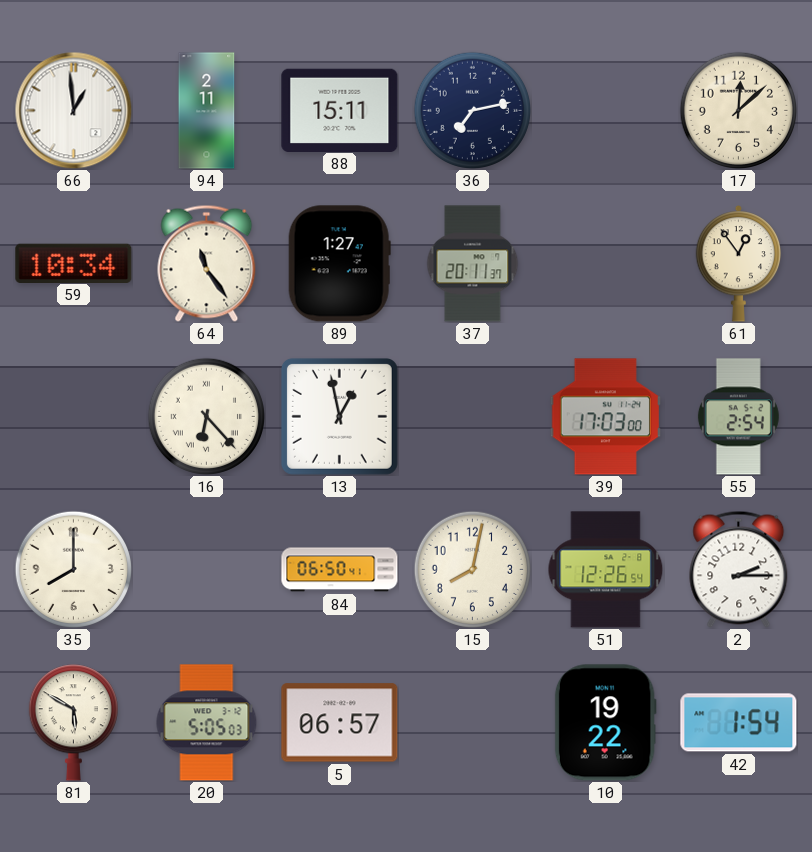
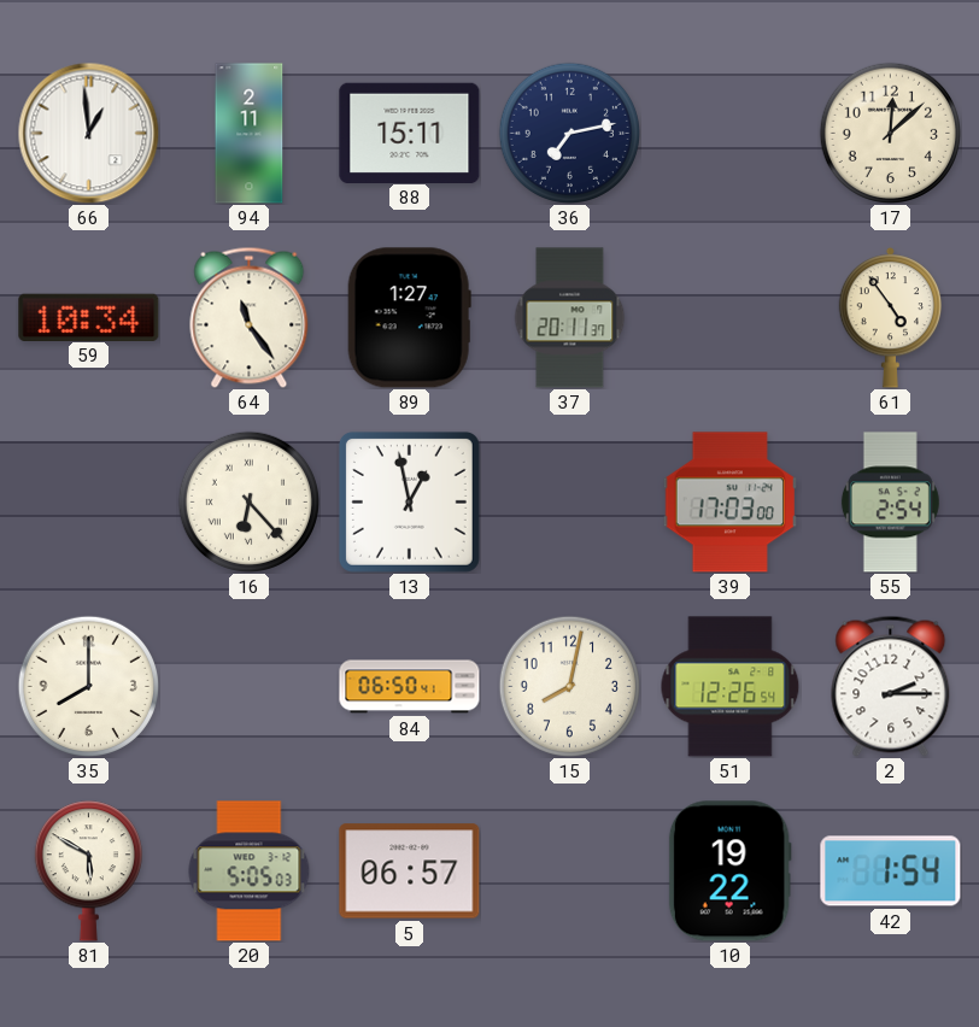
61: 12:54 -> 4:54 (891, 318)
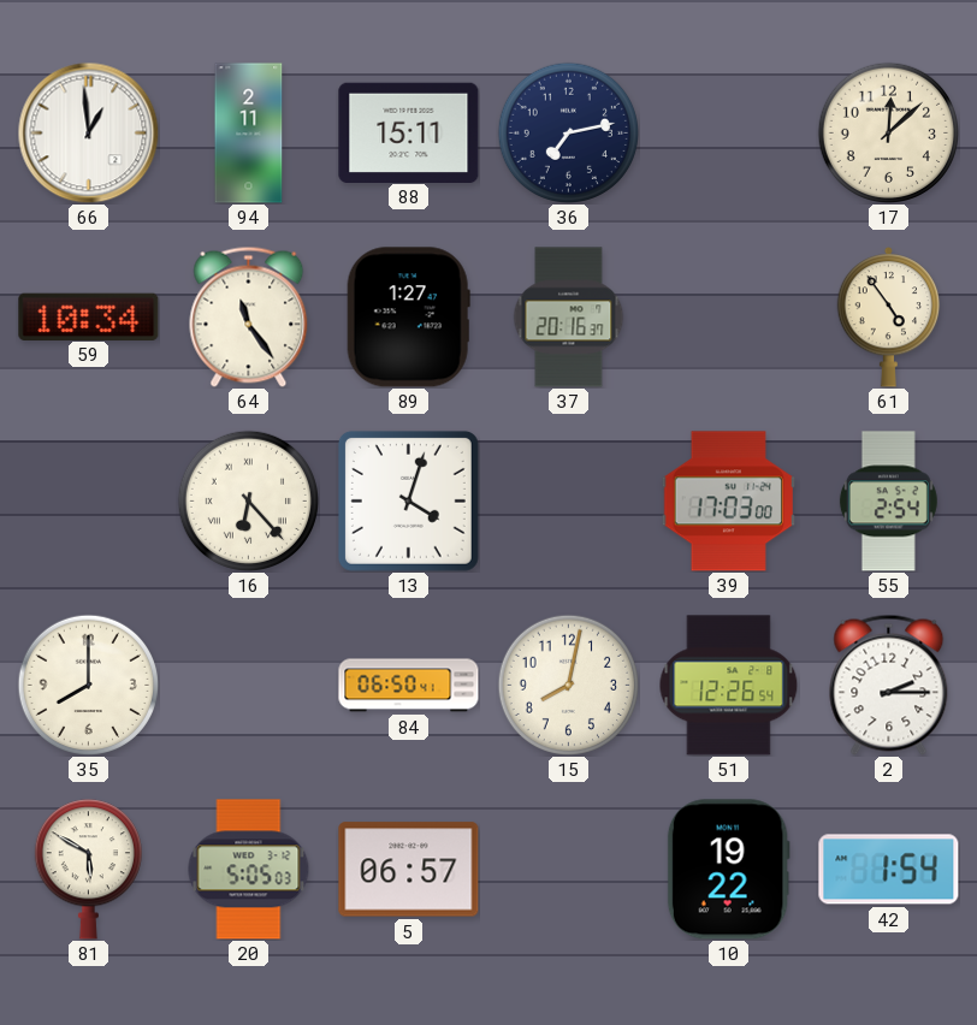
37: 20:11 -> 20:16 (569, 318)
13: 12:58 -> 4:03 (408, 500)
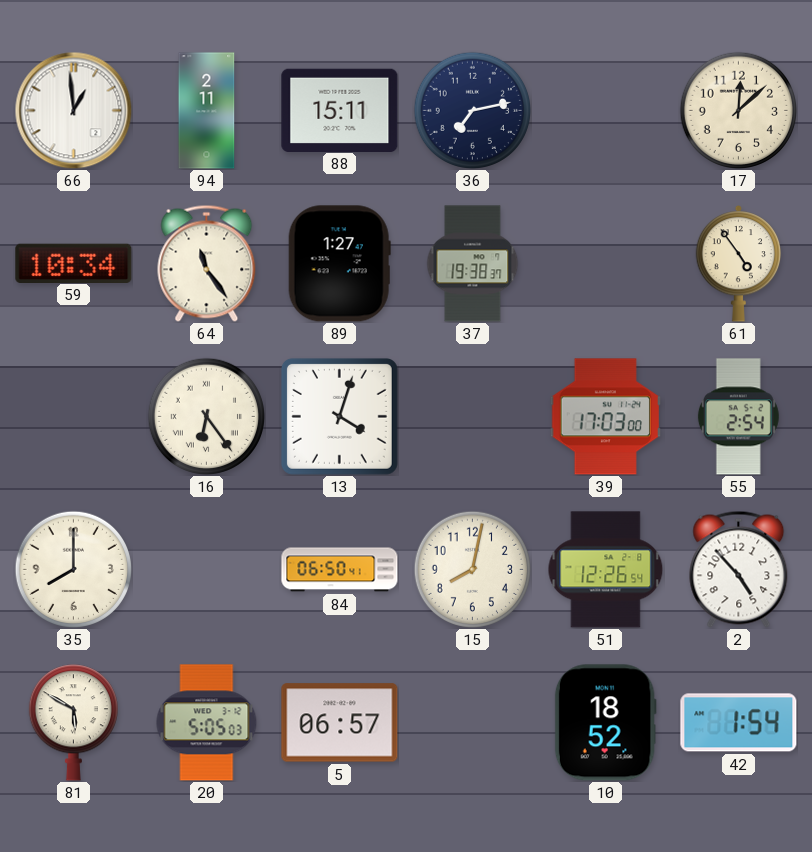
37: 20:16 -> 19:38 (473, 264)
16: 6:23 -> 6:24 (206, 416)
2: 2:15 -> 4:53 (739, 569)
10: 19:22 -> 18:52 (605, 723)
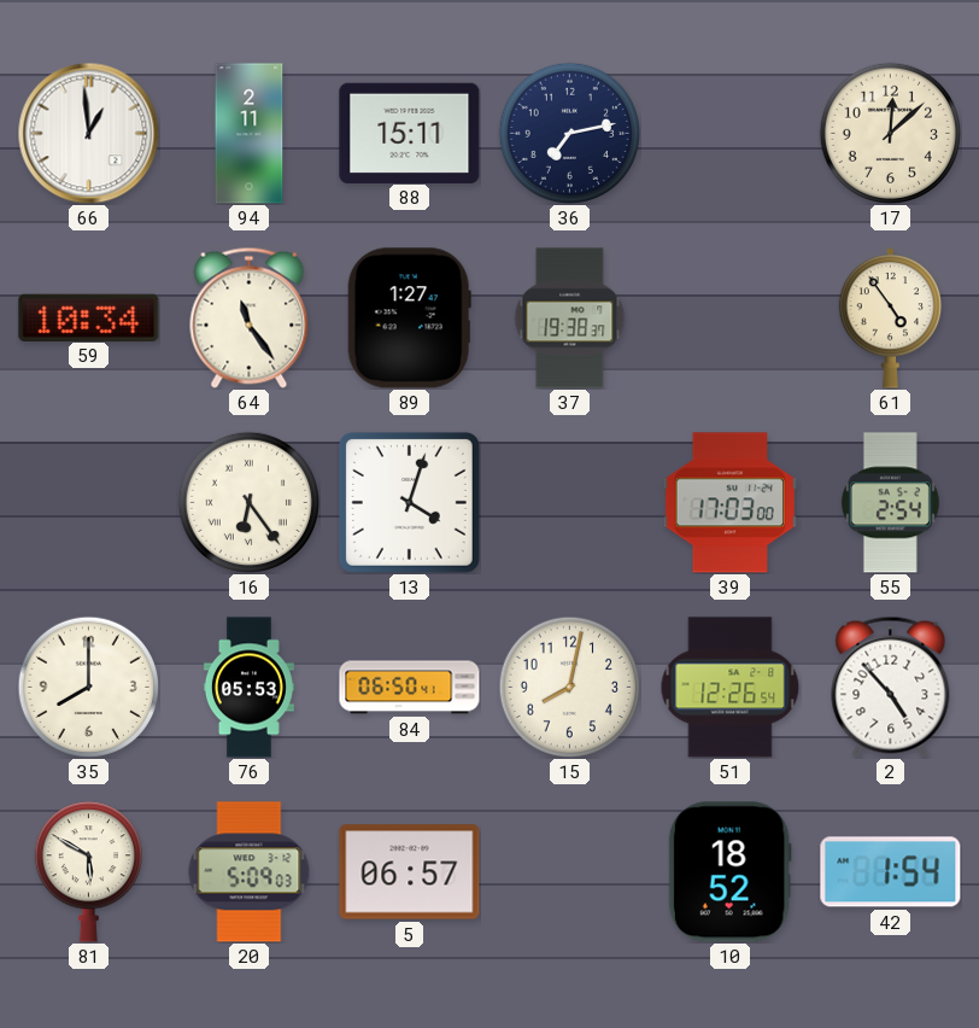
76: none -> 05:53 (248, 688)
20: 5:05 -> 5:09 (250, 872)
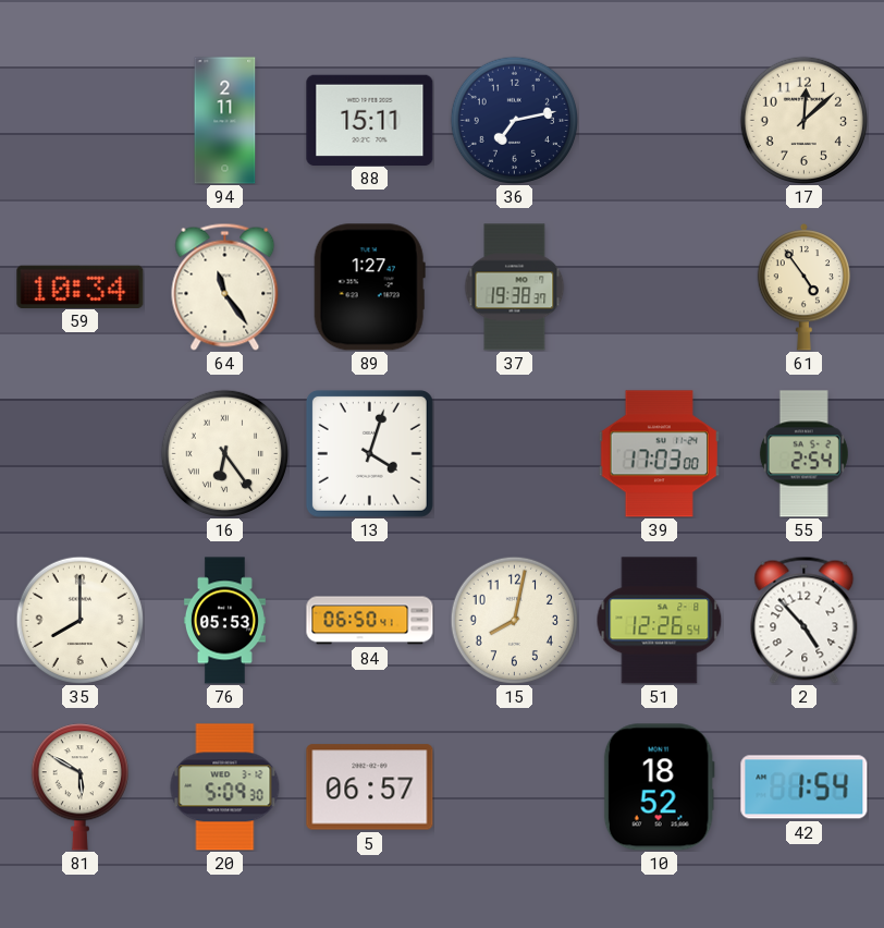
66: 12:59 -> none (88, 133)
20: 5:09:03 -> 5:09:30 (225, 787)
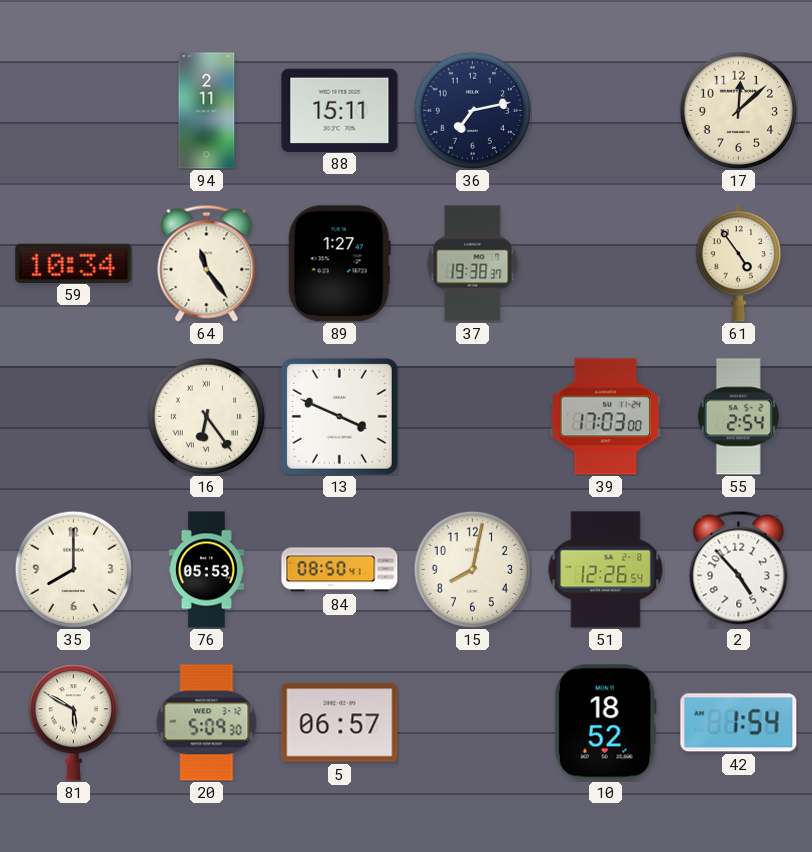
13: 4:03 -> 3:49 (339, 416)
84: 06:50 -> 08:50 (340, 570)
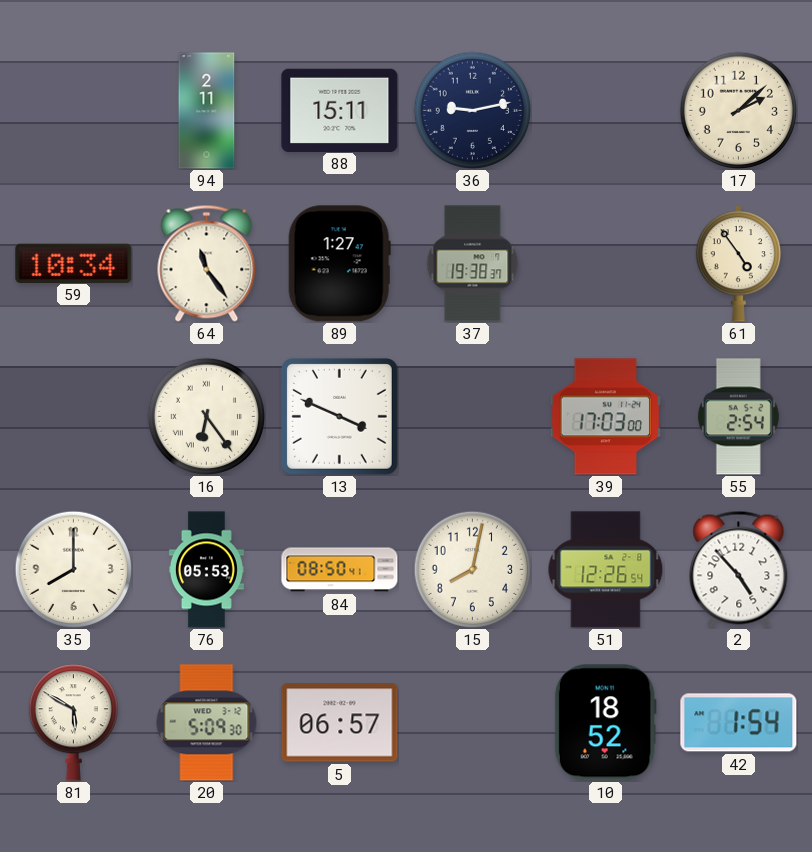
36: 7:13 -> 9:13 (472, 110)
17: 12:08 -> 2:08 (738, 110)
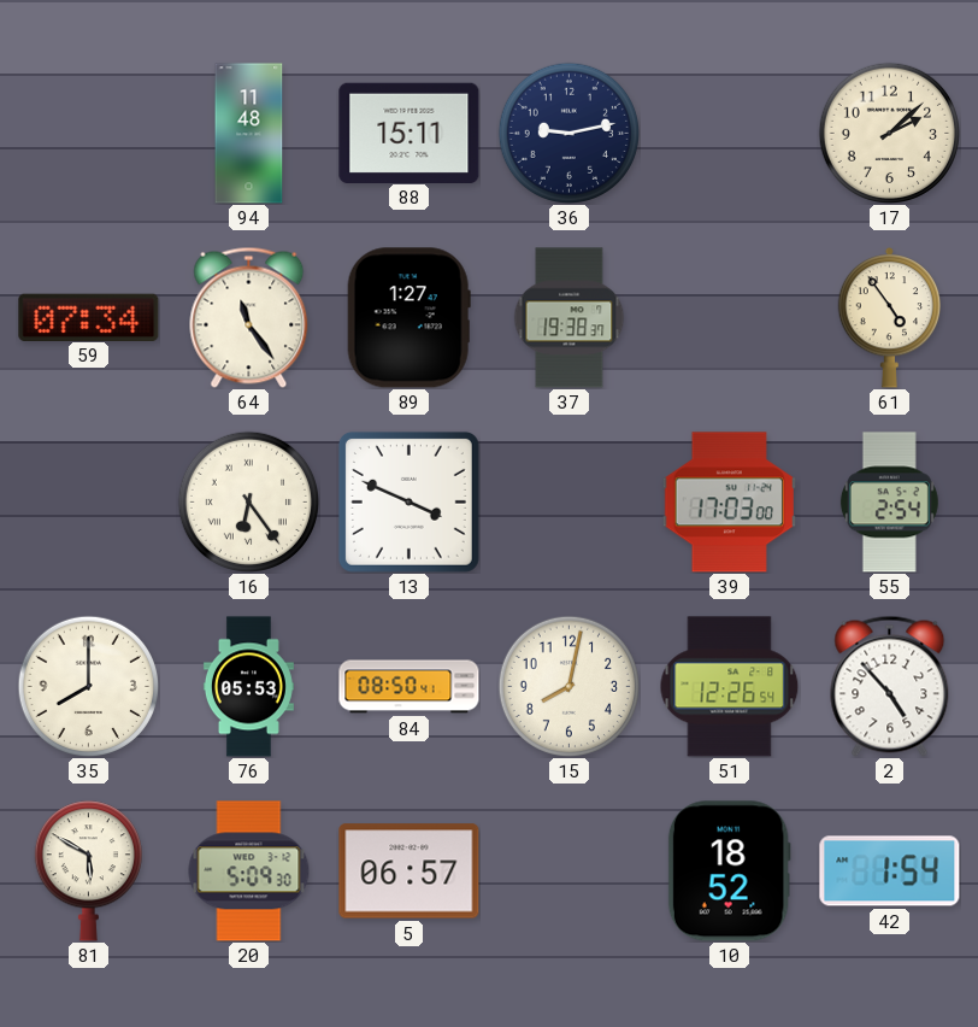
94: 2:11 -> 11:48 (249, 134)
59: 10:34 -> 07:34 (89, 317)
